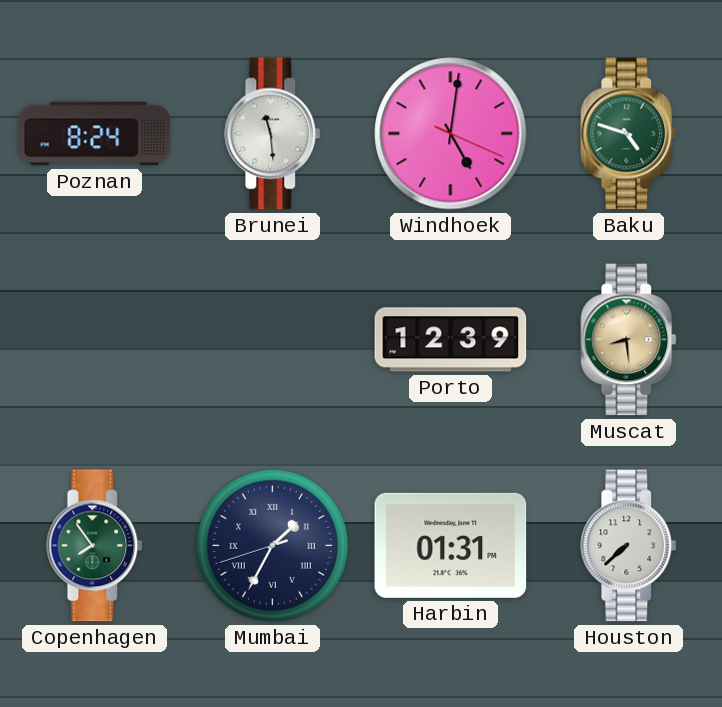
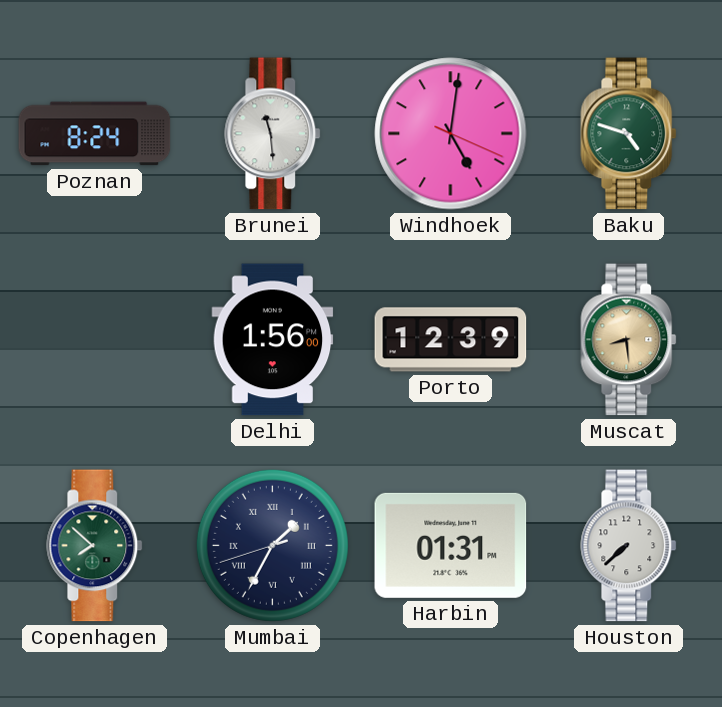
Delhi: none -> 1:56 (273, 340)
Copenhagen: 7:54 -> 7:52 (95, 546)
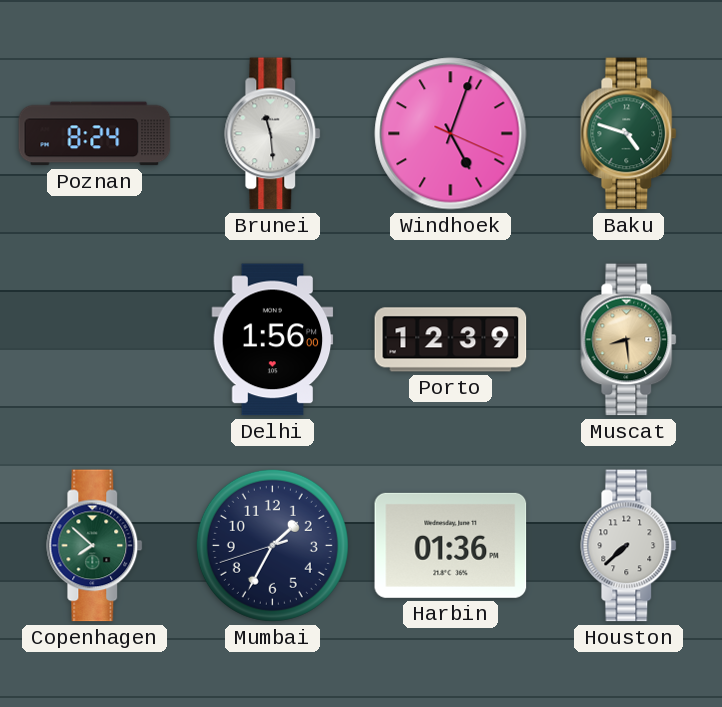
Windhoek: 5:01 -> 5:03 (451, 134)
Mumbai numerals: Roman -> Arabic (272, 545)
Harbin: 01:31 -> 01:36 (451, 545)
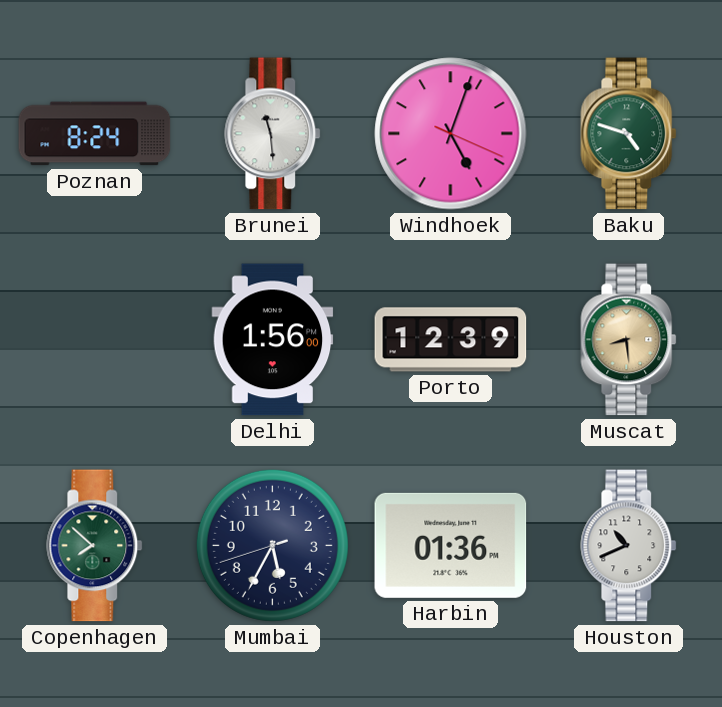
Mumbai: 1:34 -> 5:34 (272, 545)
Houston: 7:38 -> 10:41 (629, 546)
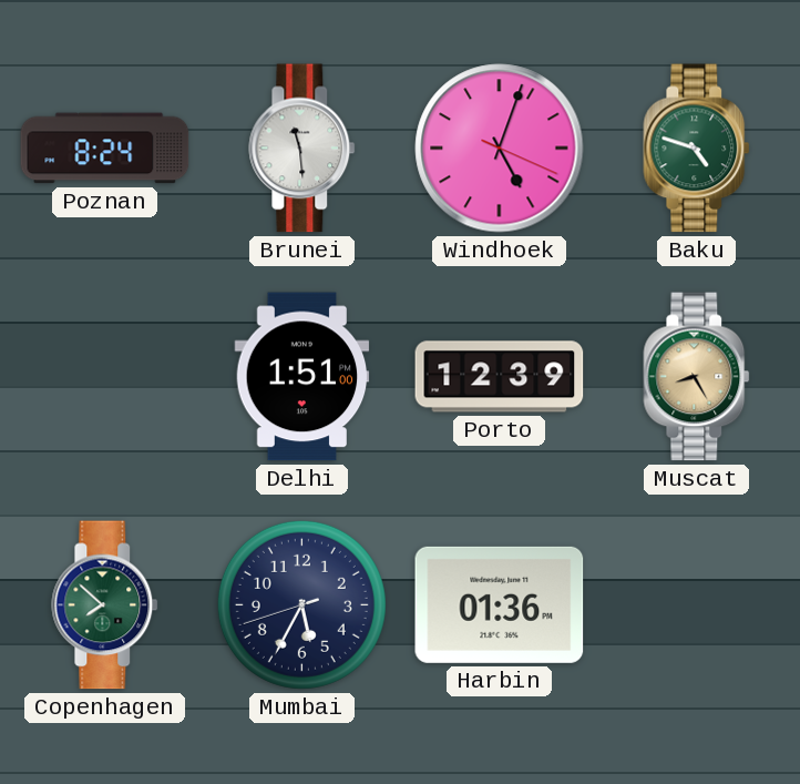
Delhi: 1:56 -> 1:51 (302, 377)
Muscat: 8:29 -> 8:25 (697, 377)
Houston: 10:41 -> none (629, 546)
